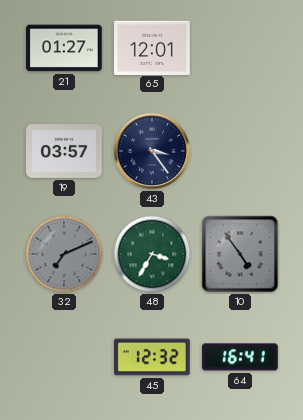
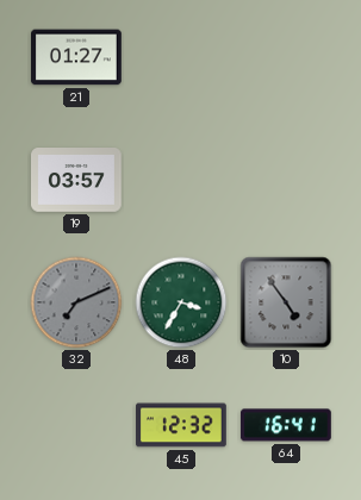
65: 12:01 -> none (153, 47)
43: 3:24 -> none (152, 151)
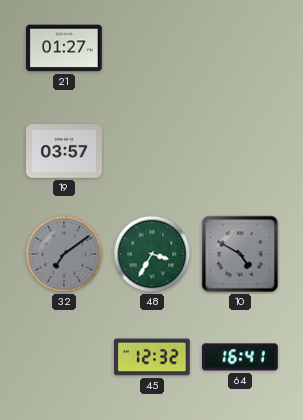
32: 7:11 -> 7:09 (64, 254)
10: 4:54 -> 4:50 (240, 254)
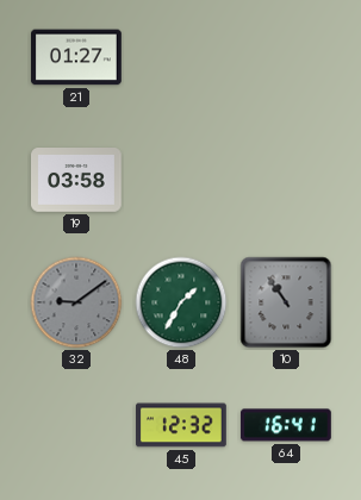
19: 03:57 -> 03:58 (77, 181)
32: 7:09 -> 9:09 (76, 302)
48: 3:35 -> 1:35 (181, 302)
10: 4:50 -> 10:54 (286, 302)
